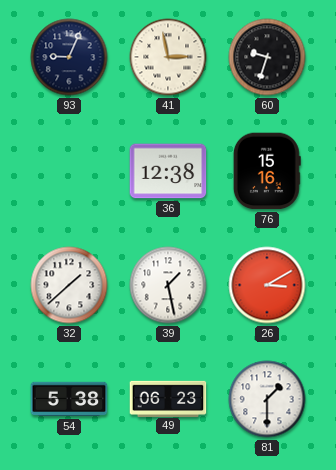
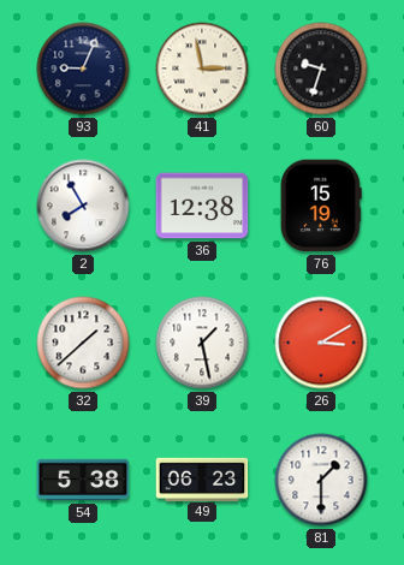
2: none -> 7:55 (83, 206)
76: 15:16 -> 15:19 (321, 206)
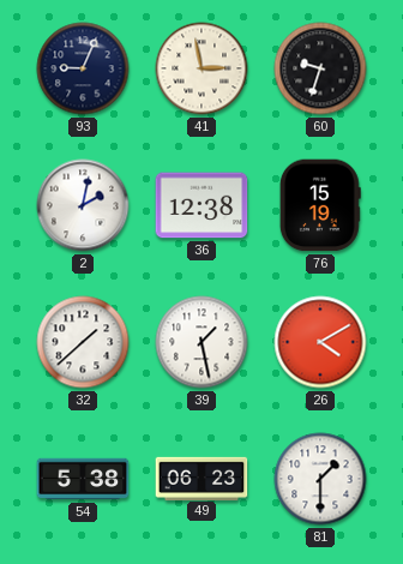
2: 7:55 -> 2:02 (83, 205)
26: 3:10 -> 4:10 (320, 342)
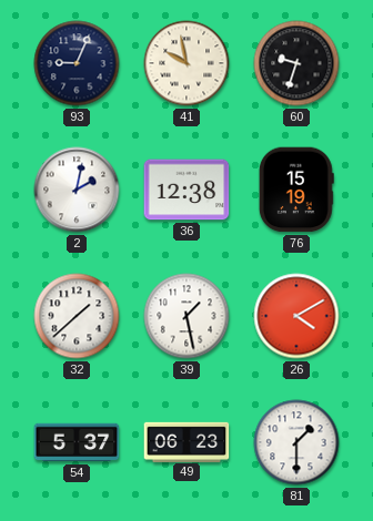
41: 2:58 -> 9:58 (186, 63)
54: 5:38 -> 5:37 (77, 442)
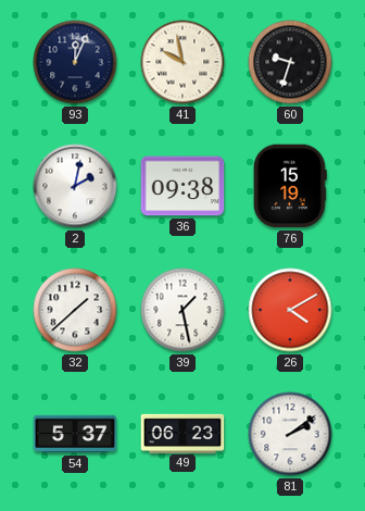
93: 9:04 -> 12:04 (75, 62)
36: 12:38 -> 09:38 (182, 186)
81: 1:30 -> 2:09 (290, 434)
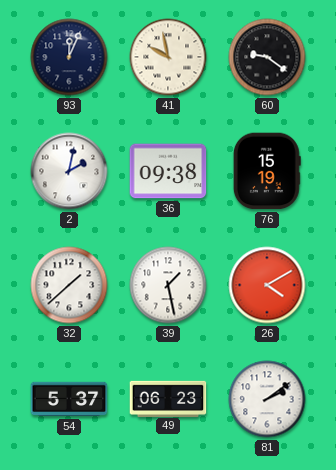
60: 9:33 -> 9:21 (267, 57)
